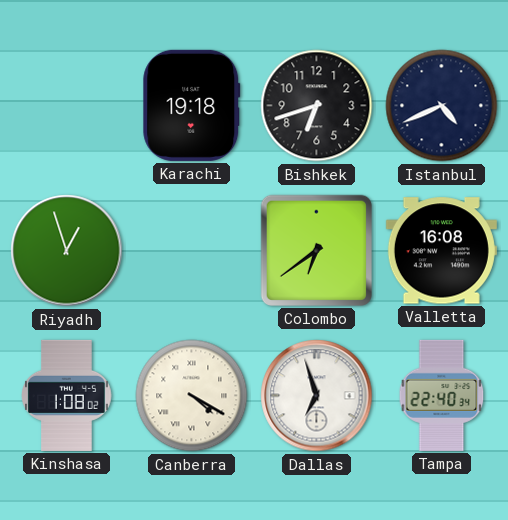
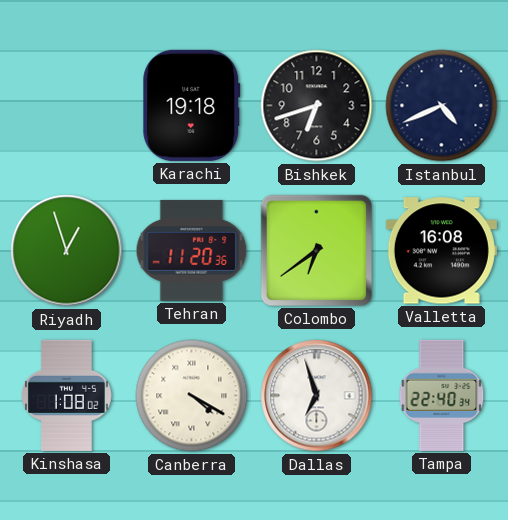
Tehran: none -> 11:20 (192, 250)
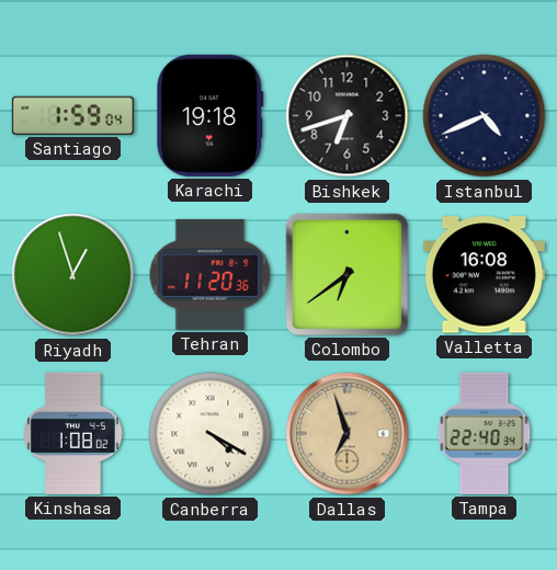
Santiago: none -> 1:59 (72, 115)
Dallas dial: white -> champagne (348, 434)
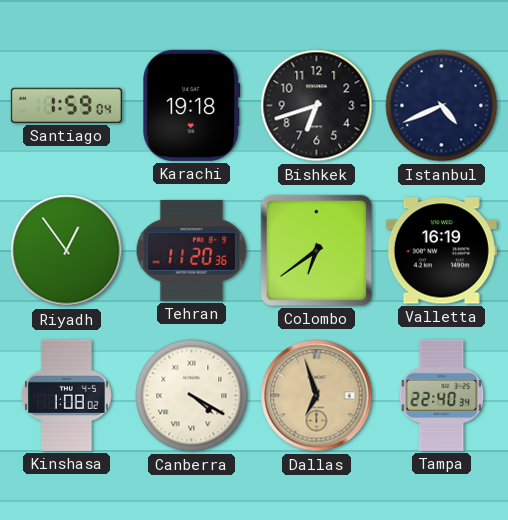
Riyadh: 12:57 -> 12:54 (67, 251)
Valletta: 16:08 -> 16:19 (441, 251)
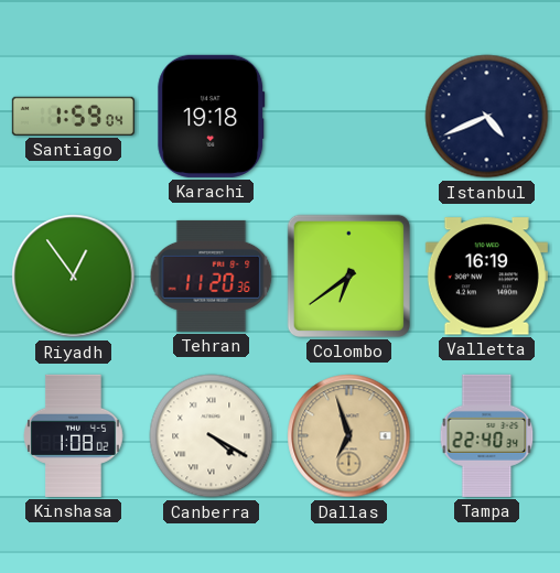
Bishkek: 6:42 -> none (317, 106)
